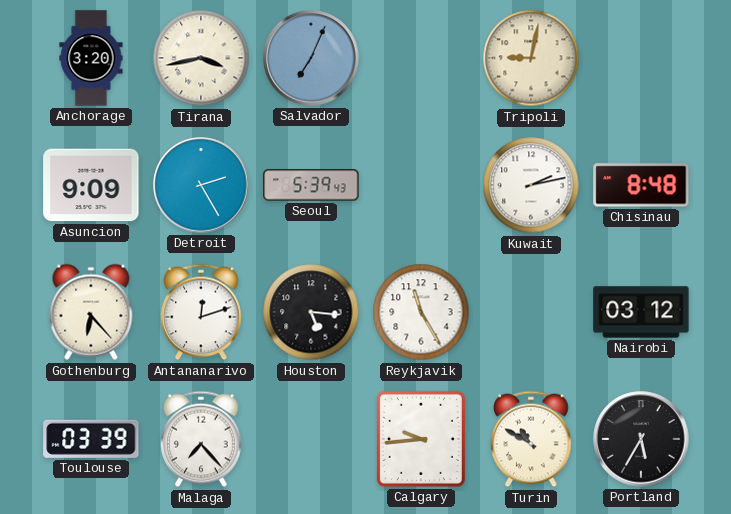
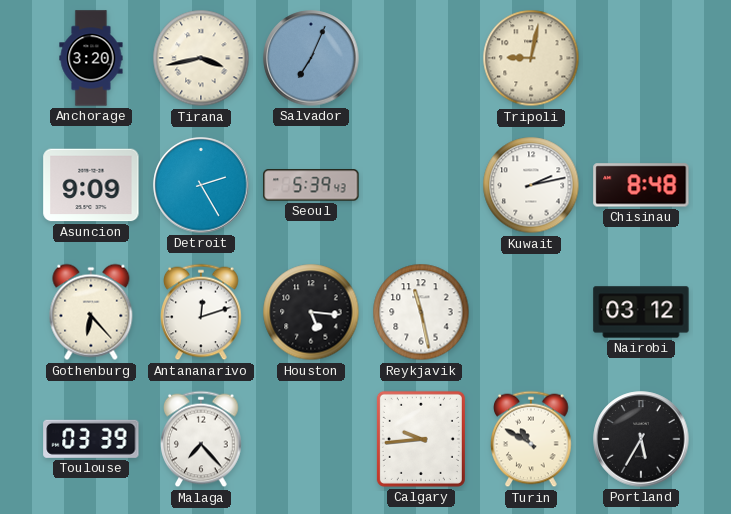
Reykjavik: 11:25 -> 11:28 (421, 312)
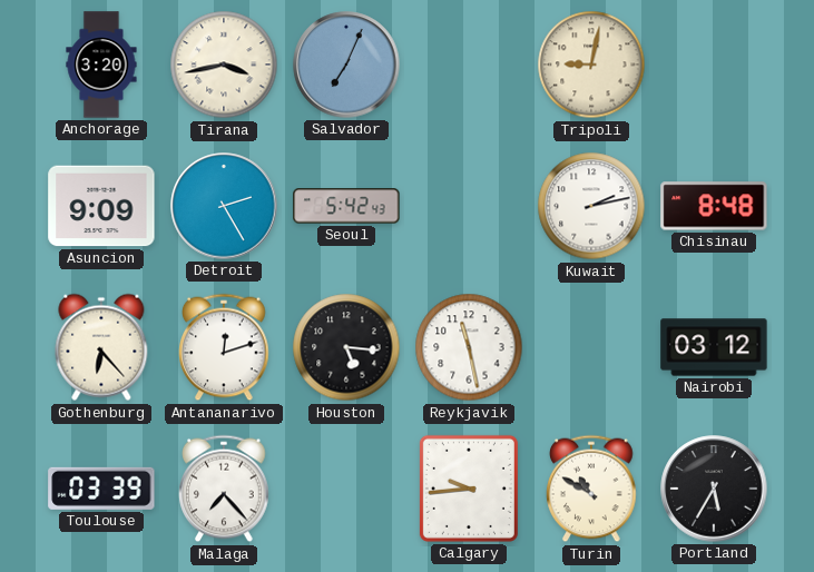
Seoul: 5:39 -> 5:42 (346, 206)
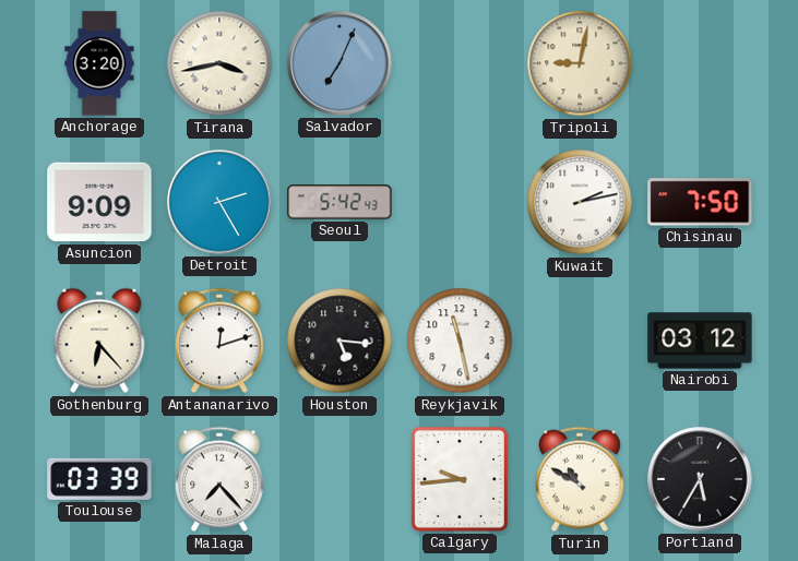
Chisinau: 8:48 -> 7:50 (700, 202)
